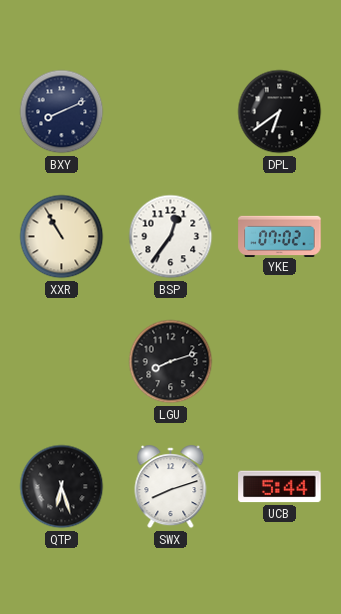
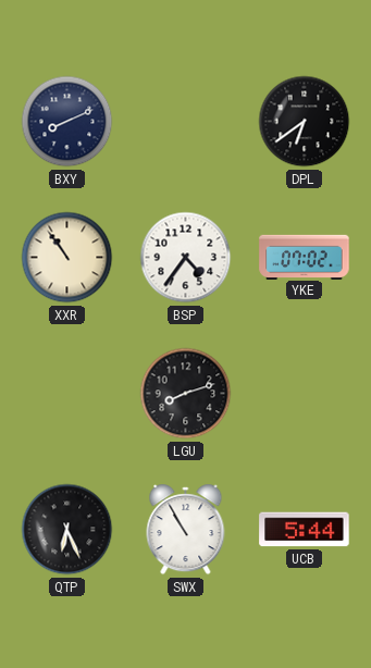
XXR: 10:55 -> 10:54 (67, 258)
BSP: 12:36 -> 4:36 (186, 258)
QTP: 6:27 -> 6:26 (67, 530)
SWX: 8:12 -> 10:55 (186, 530)
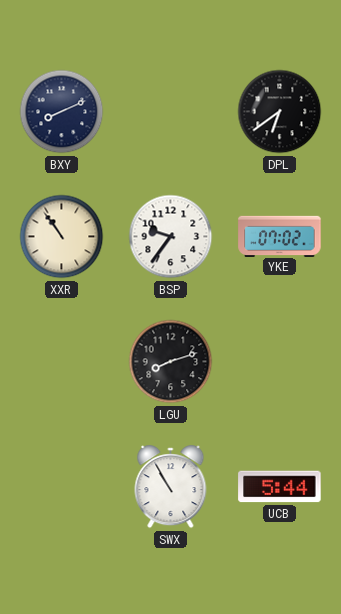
BSP: 4:36 -> 9:36 (171, 237)
QTP: 6:26 -> none (67, 530)
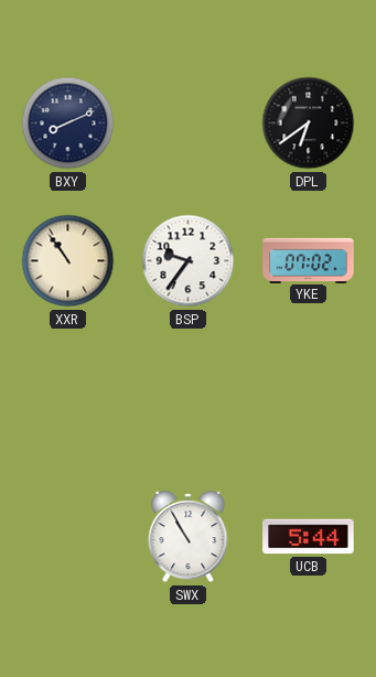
LGU: 8:12 -> none (171, 362)
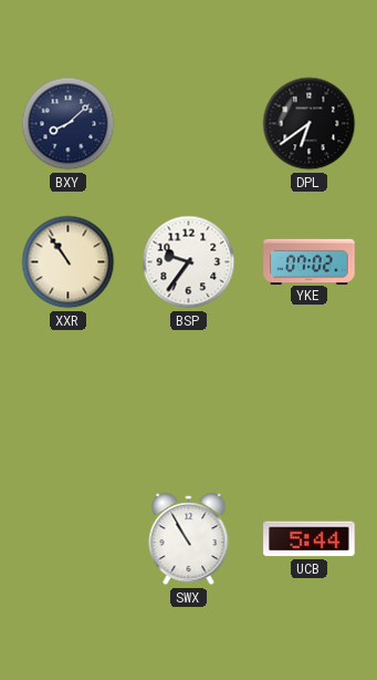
BXY: 8:11 -> 8:08 (69, 124)
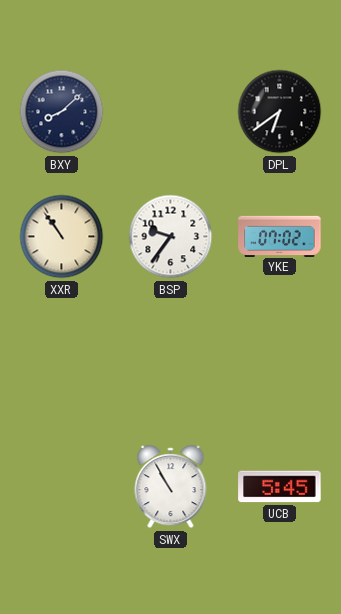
UCB: 5:44 -> 5:45 (280, 487)
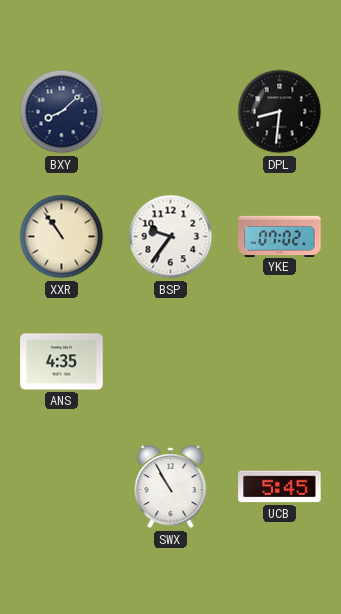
DPL: 6:39 -> 8:31 (280, 112)
ANS: none -> 4:35 (62, 362)
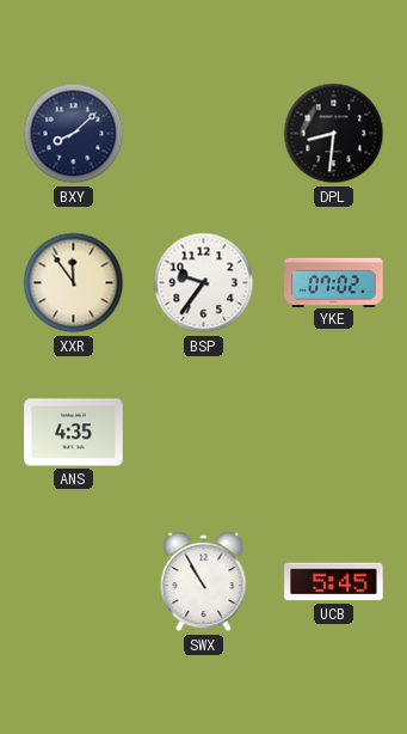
XXR: 10:54 -> 11:54 (74, 283)
